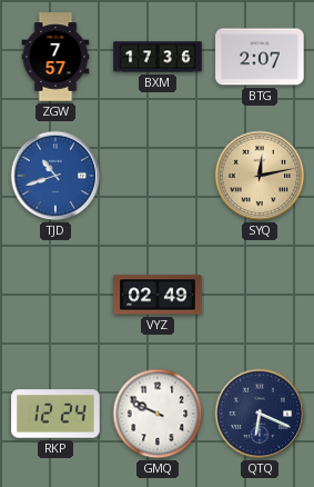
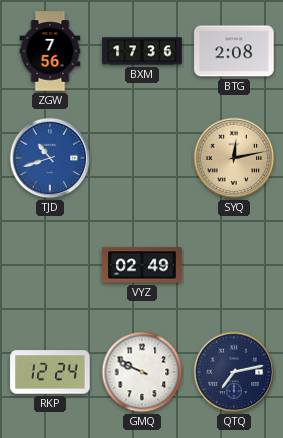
ZGW: 7:57 -> 7:56 (50, 51)
BTG: 2:07 -> 2:08 (234, 51)
QTQ: 6:19 -> 7:13 (234, 372)
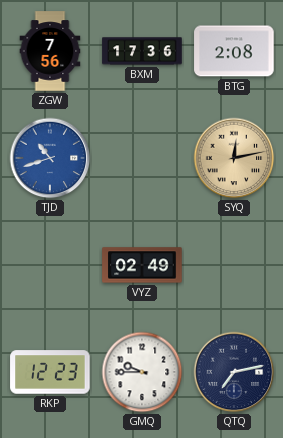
RKP: 12:24 -> 12:23 (50, 372)
GMQ: 9:49 -> 9:45 (142, 372)
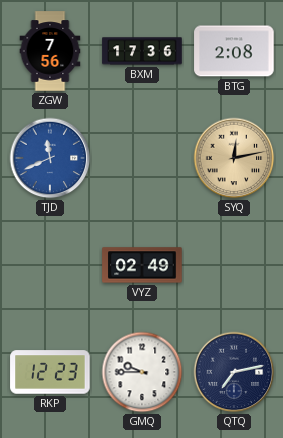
TJD: 10:42 -> 11:41 (50, 158)
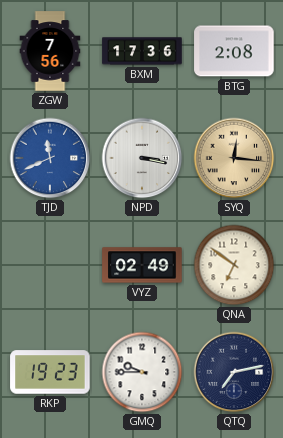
NPD: none -> 3:17 (142, 158)
SYQ: 12:13 -> 12:16 (234, 158)
QNA: none -> 6:51 (234, 265)
RKP: 12:23 -> 19:23 (50, 372)
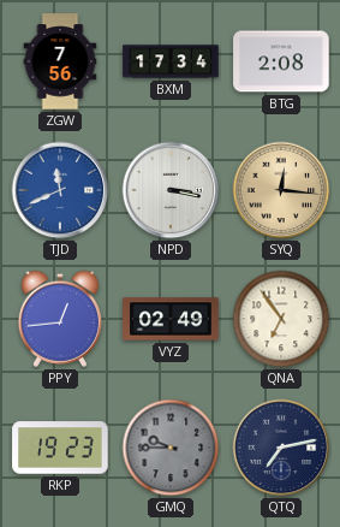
BXM: 17:36 -> 17:34 (171, 61)
PPY: none -> 12:44 (59, 319)
QNA: 6:51 -> 6:54 (281, 319)
GMQ dial: white -> grey (171, 448)
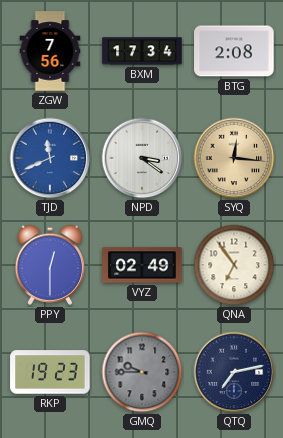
NPD: 3:17 -> 3:21 (142, 158)
PPY: 12:44 -> 12:30 (49, 265)
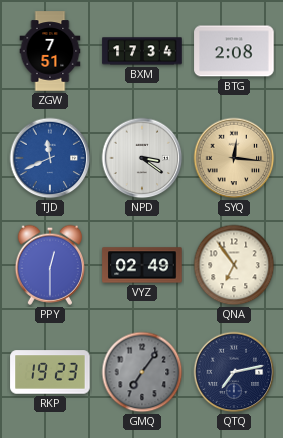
ZGW: 7:56 -> 7:51 (50, 51)
GMQ: 9:45 -> 7:06 (142, 372)
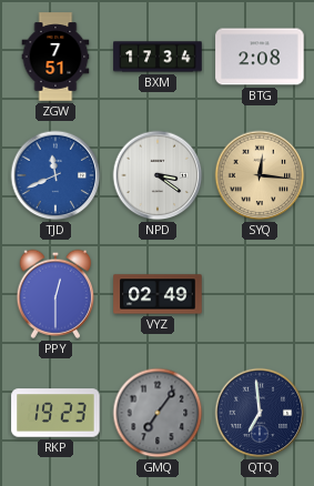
QNA: 6:54 -> none (234, 265)
QTQ: 7:13 -> 6:59 (260, 413)
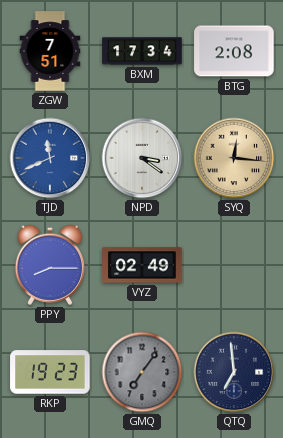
PPY: 12:30 -> 8:15 (49, 265)
